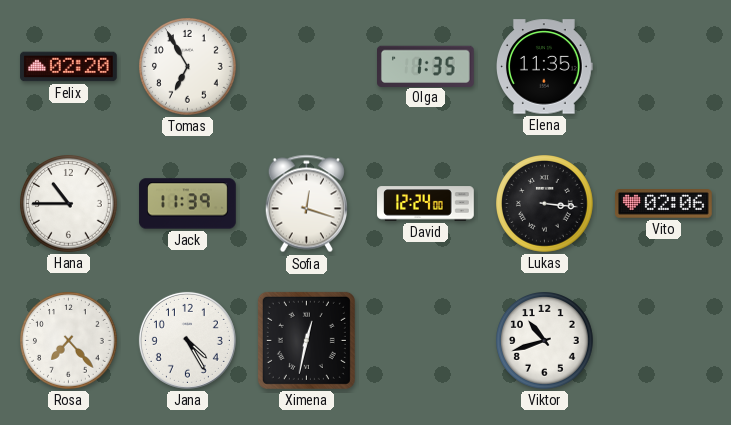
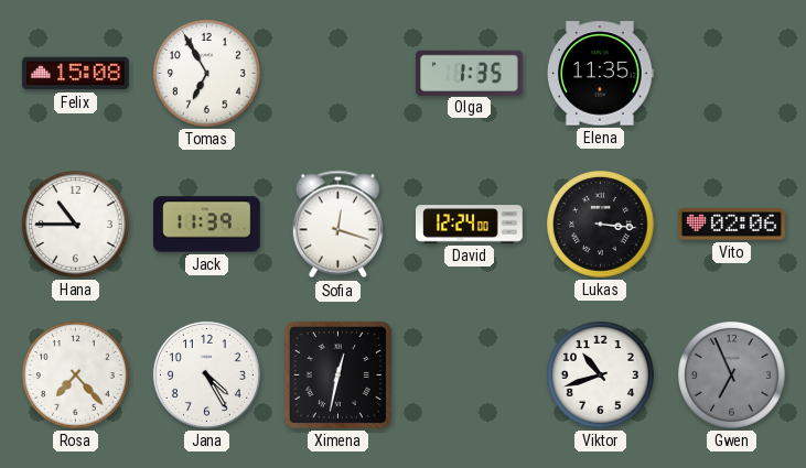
Felix: 02:20 -> 15:08 (76, 74)
Gwen: none -> 6:56 (732, 376)
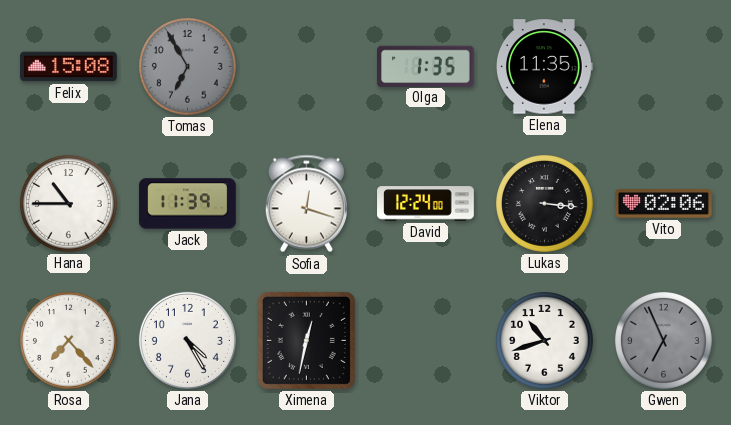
Tomas dial: white -> grey (188, 67)
